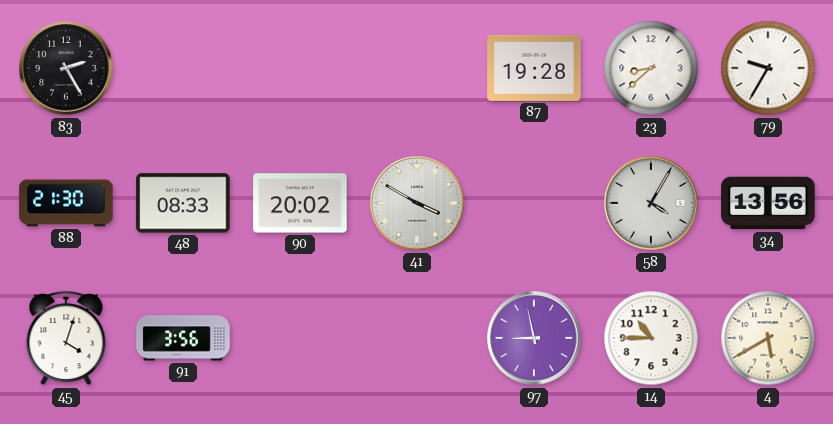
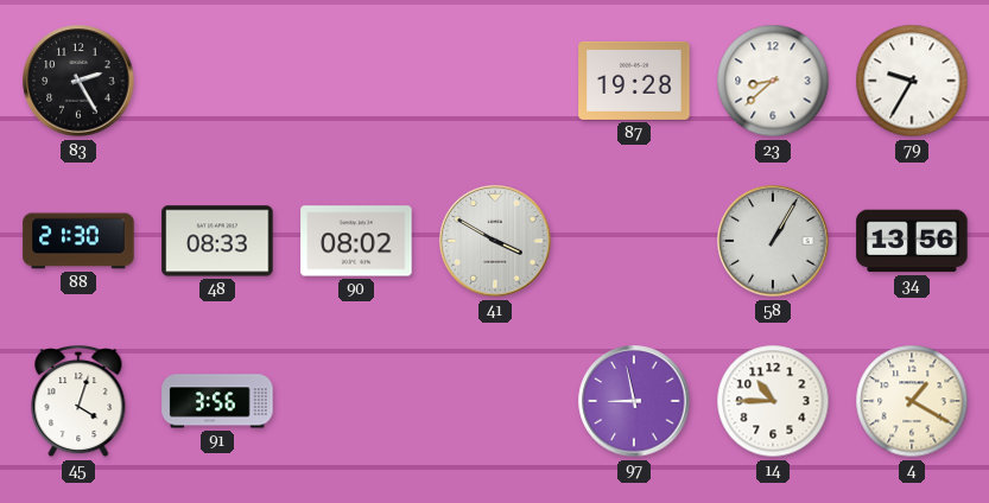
90: 20:02 -> 08:02 (356, 241)
58: 4:05 -> 1:05 (773, 241)
4: 5:40 -> 1:20 (912, 401)
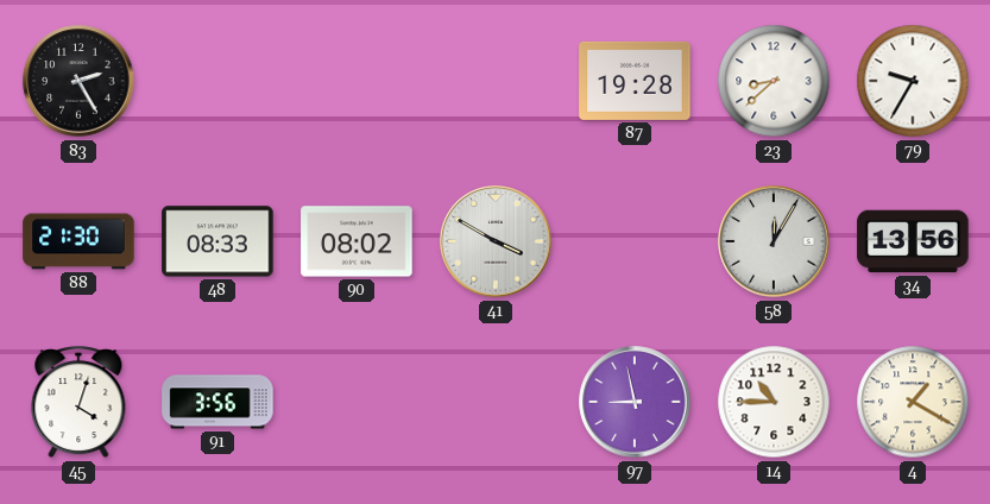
58: 1:05 -> 12:05 (774, 241)
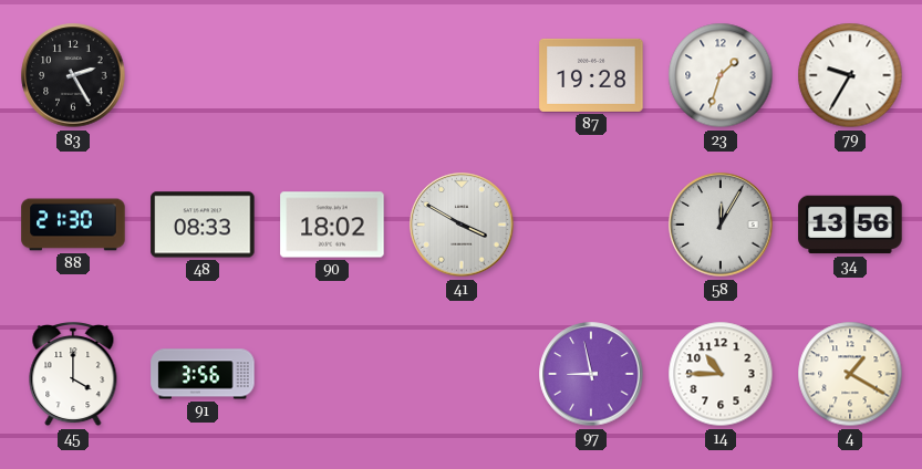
23: 8:38 -> 1:33 (721, 75)
90: 08:02 -> 18:02 (332, 225)
45: 4:03 -> 4:00 (73, 375)
